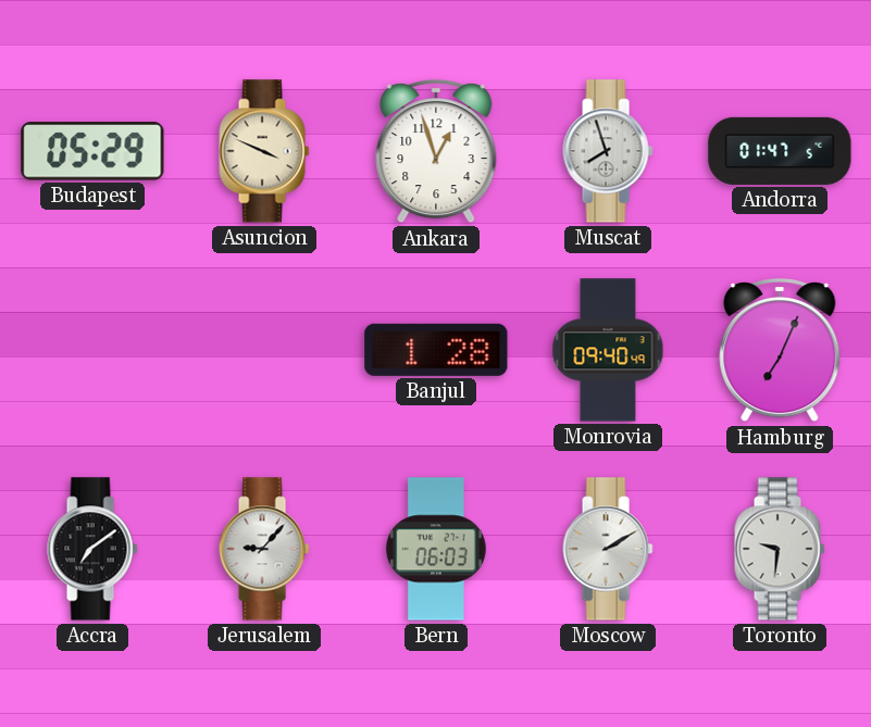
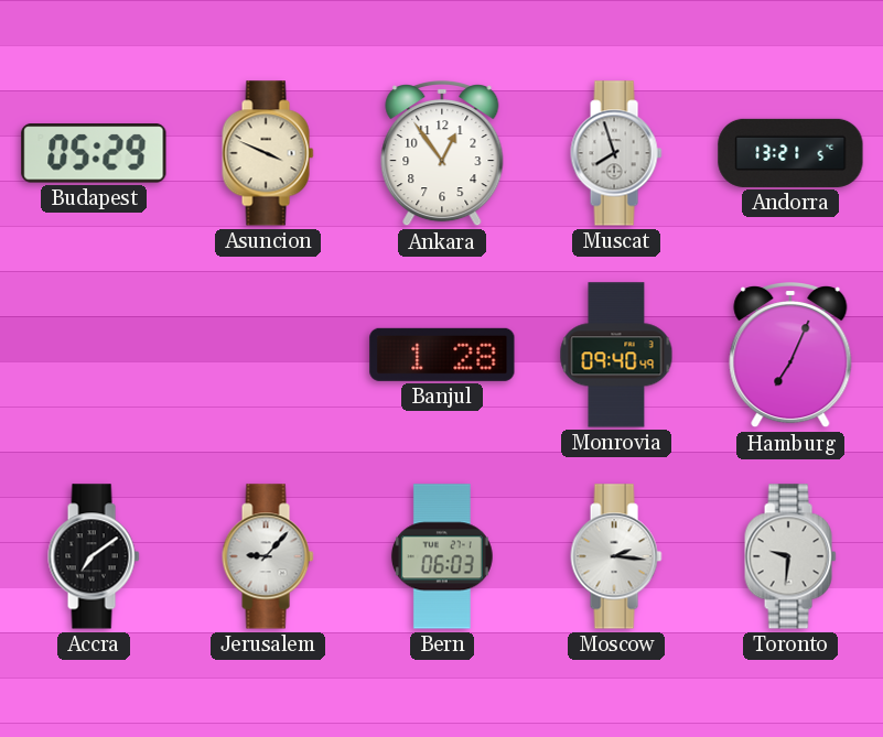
Ankara: 12:57 -> 12:54 (442, 154)
Andorra: 01:47 -> 13:21 (790, 153)
Moscow: 2:10 -> 2:16 (616, 556)
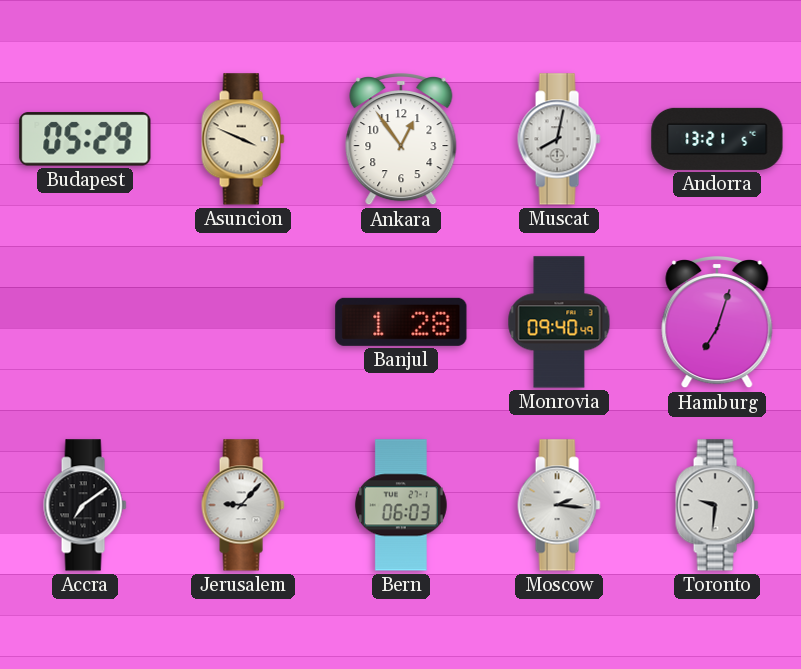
Muscat: 7:57 -> 8:02 (559, 139)
Hamburg: 7:04 -> 7:03 (717, 323)
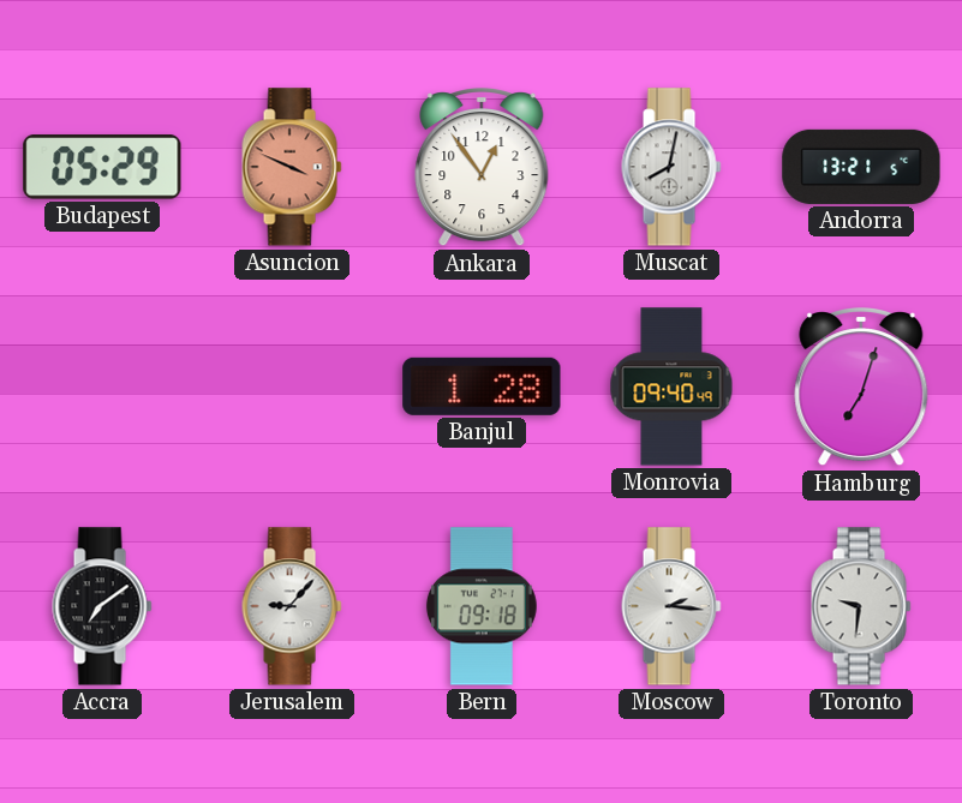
Asuncion dial: cream -> salmon (292, 167)
Bern: 06:03 -> 09:18 (482, 606)
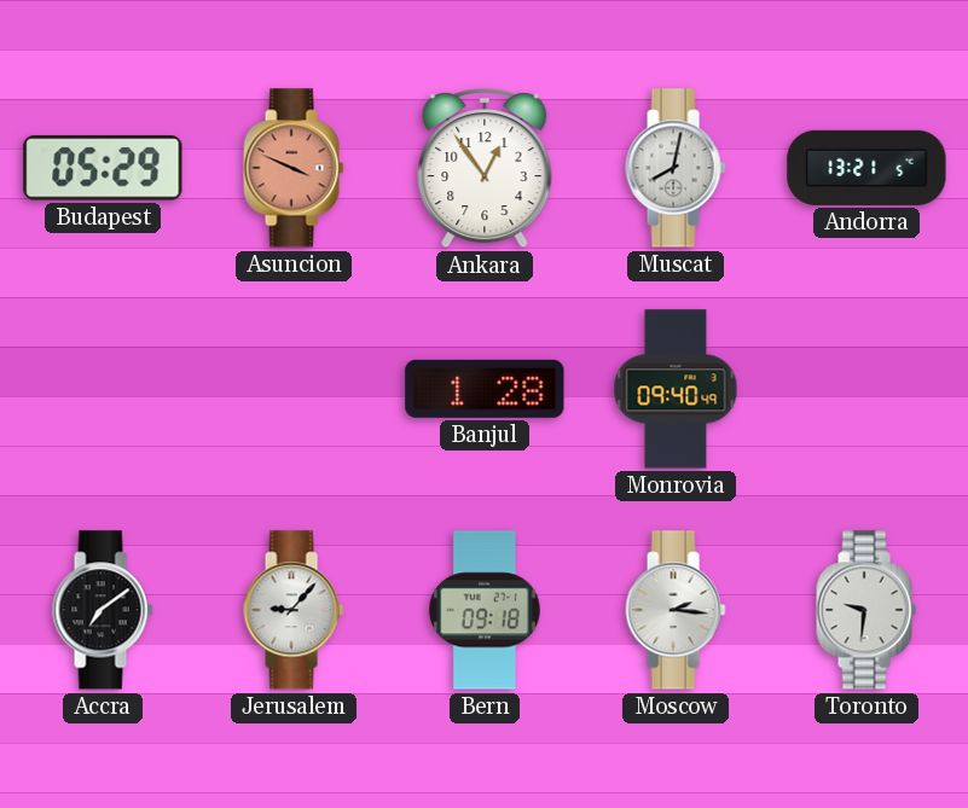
Hamburg: 7:03 -> none (861, 388)
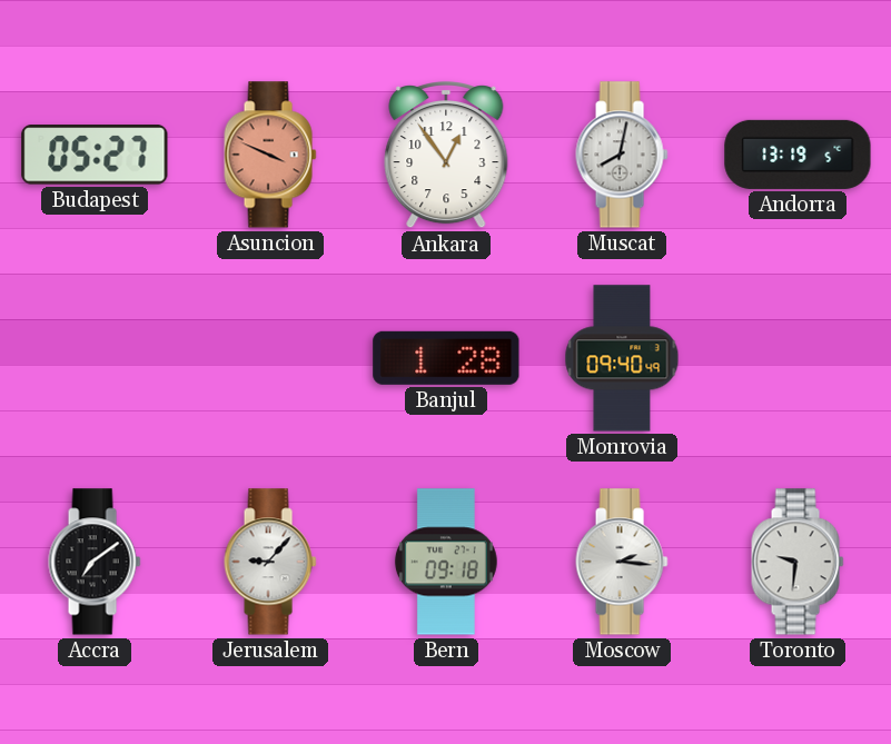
Budapest: 05:29 -> 05:27 (95, 155)
Andorra: 13:21 -> 13:19 (798, 155)
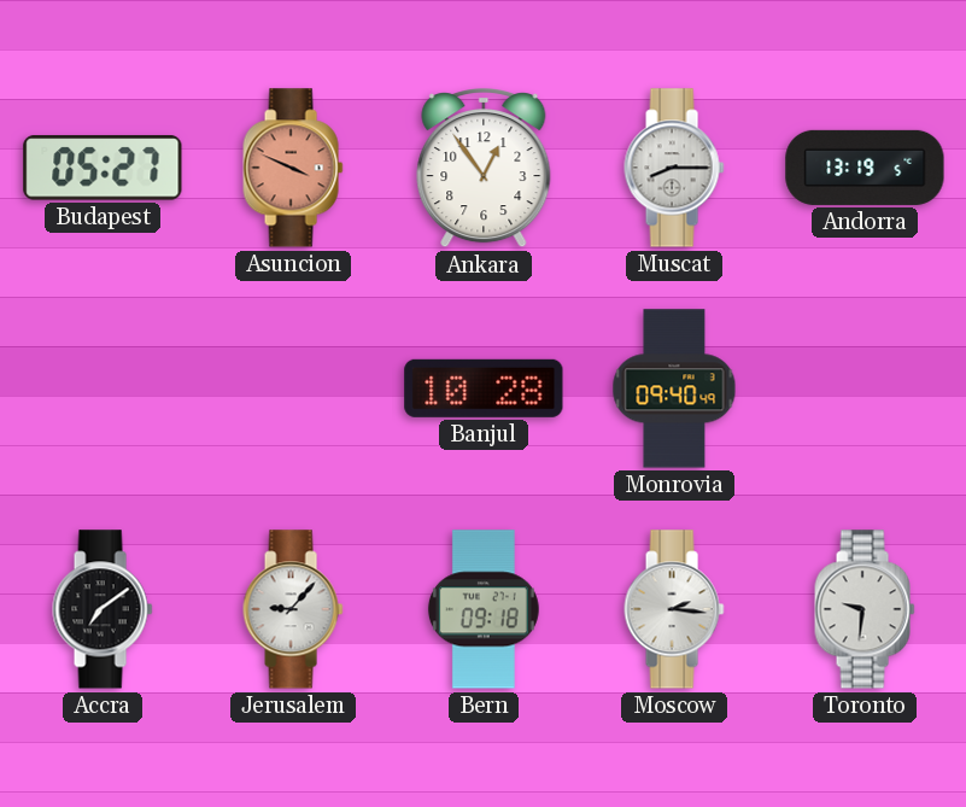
Muscat: 8:02 -> 8:15 (674, 168)
Banjul: 1:28 -> 10:28 (484, 388)
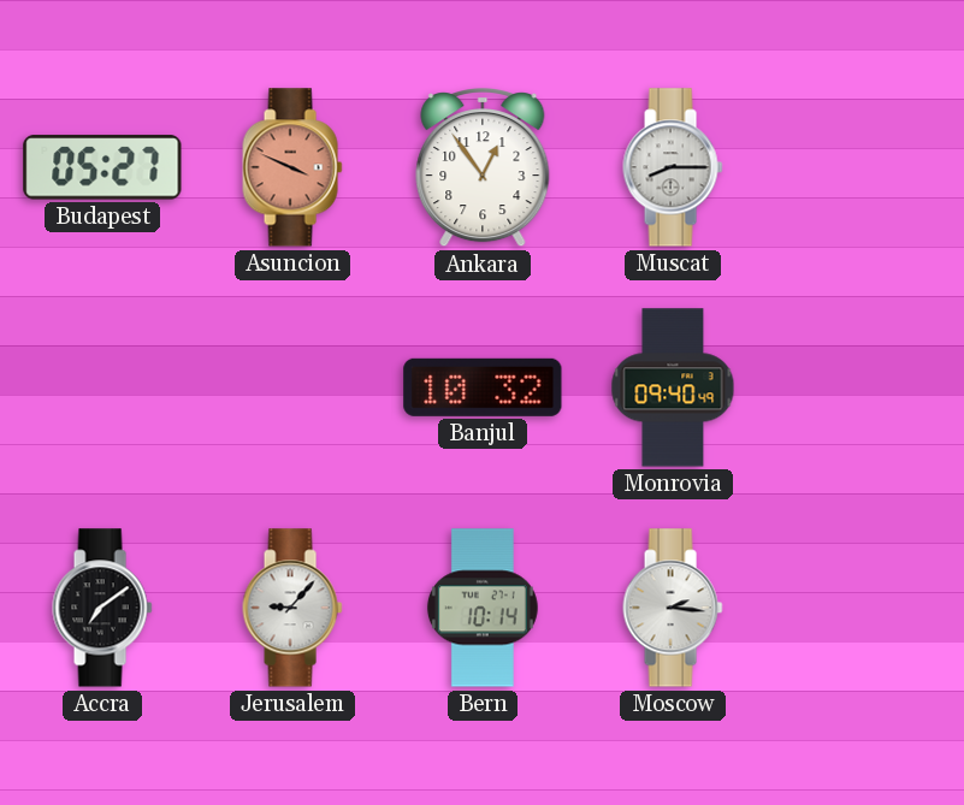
Andorra: 13:19 -> none (865, 168)
Banjul: 10:28 -> 10:32 (483, 387)
Bern: 09:18 -> 10:14 (483, 608)
Toronto: 9:31 -> none (865, 609)
